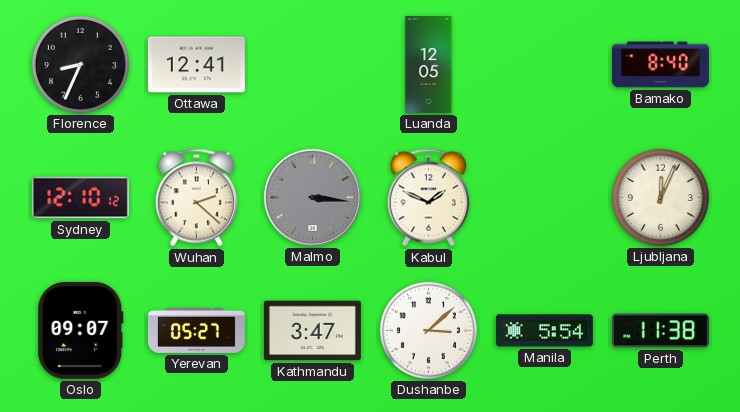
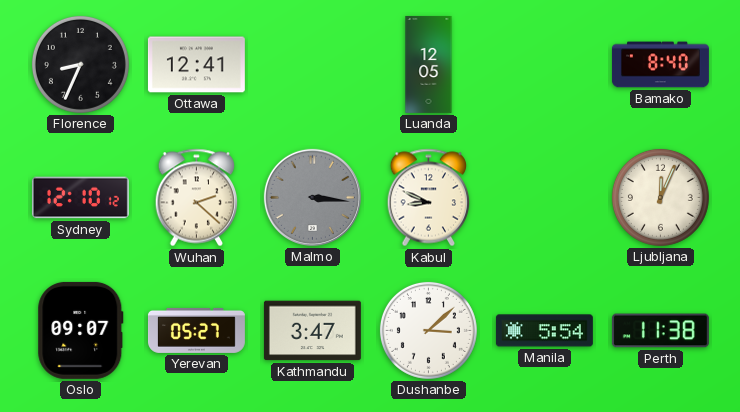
Kabul: 1:49 -> 8:49 (429, 198)
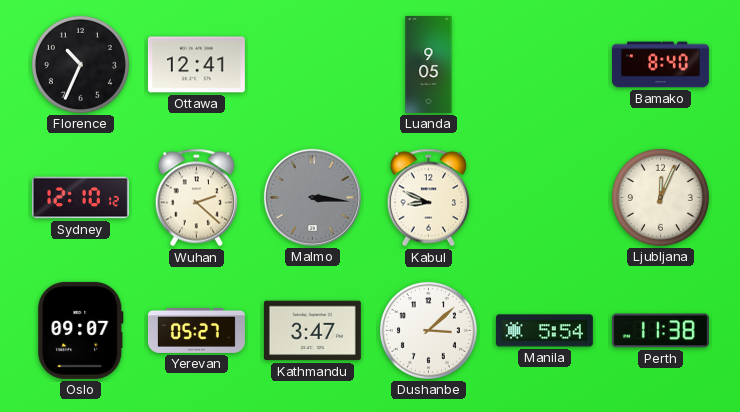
Florence: 8:34 -> 10:34 (80, 64)
Luanda: 12:05 -> 9:05 (429, 64)
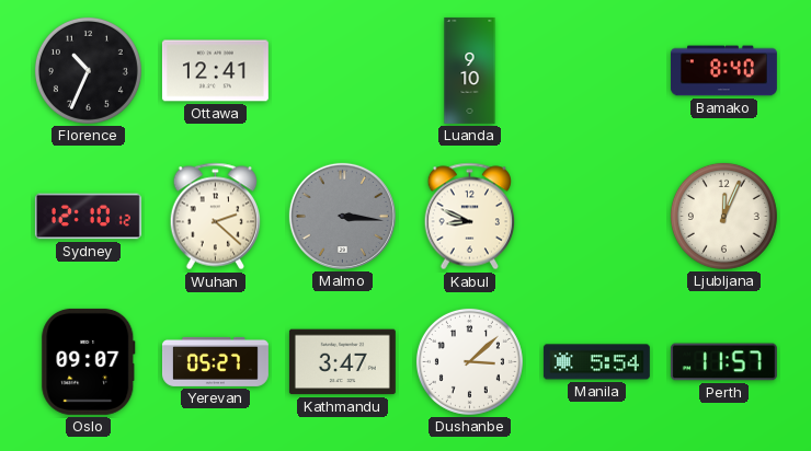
Luanda: 9:05 -> 9:10 (470, 70)
Perth: 11:38 -> 11:57 (723, 362)
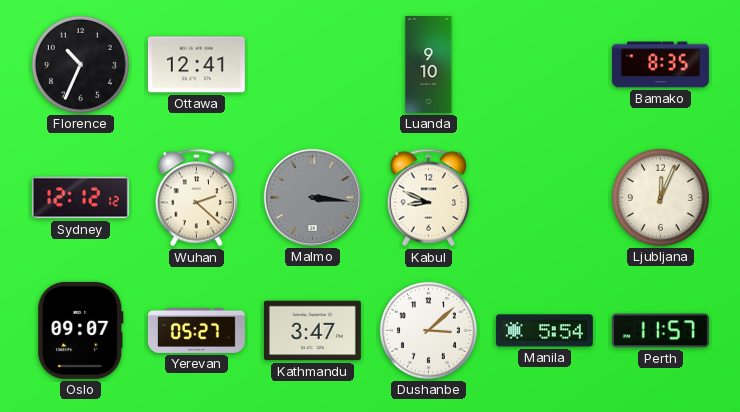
Bamako: 8:40 -> 8:35 (660, 65)
Sydney: 12:10 -> 12:12 (80, 198)
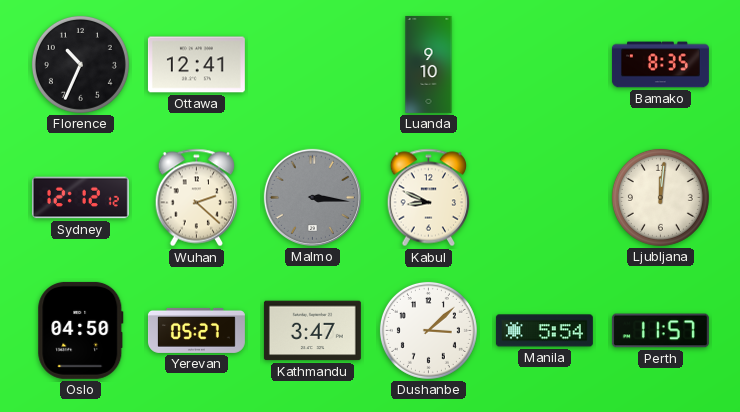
Ljubljana: 12:04 -> 12:01 (660, 197)
Oslo: 09:07 -> 04:50 (81, 330)
